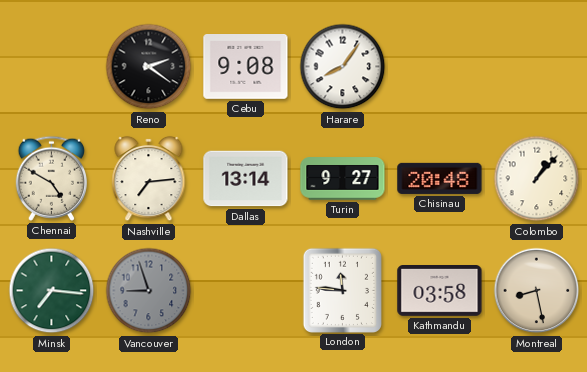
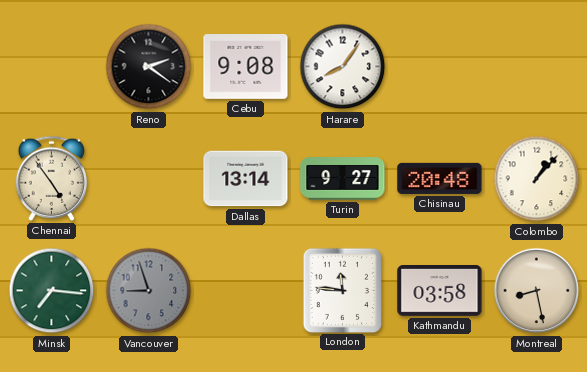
Chennai: 4:50 -> 4:54 (51, 178)
Nashville: 7:14 -> none (149, 179)
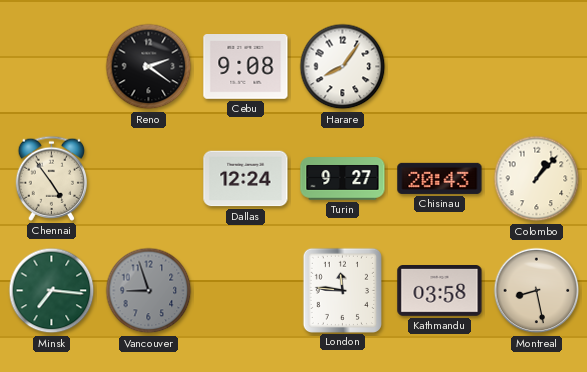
Dallas: 13:14 -> 12:24 (246, 179)
Chisinau: 20:48 -> 20:43 (440, 178)
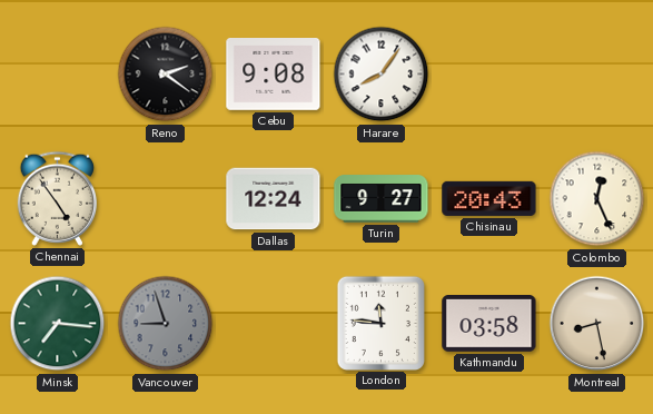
Colombo: 1:07 -> 12:26 (597, 199)
